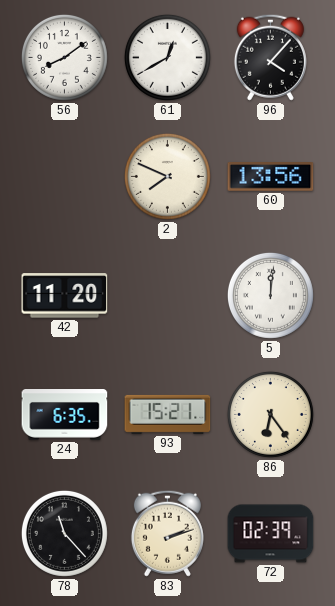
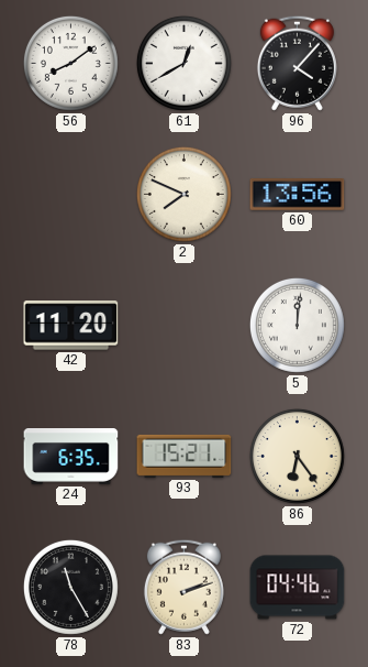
78: 11:23 -> 11:25 (70, 587)
72: 02:39 -> 04:46 (298, 588)
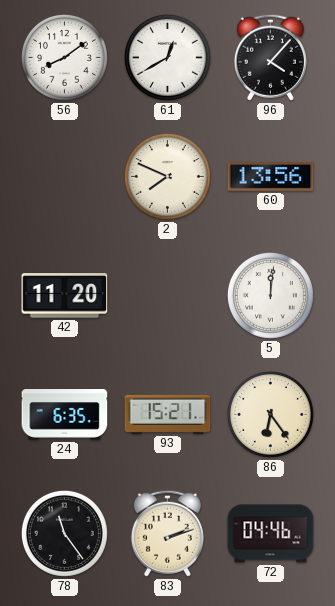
78: 11:25 -> 11:24 (64, 533)
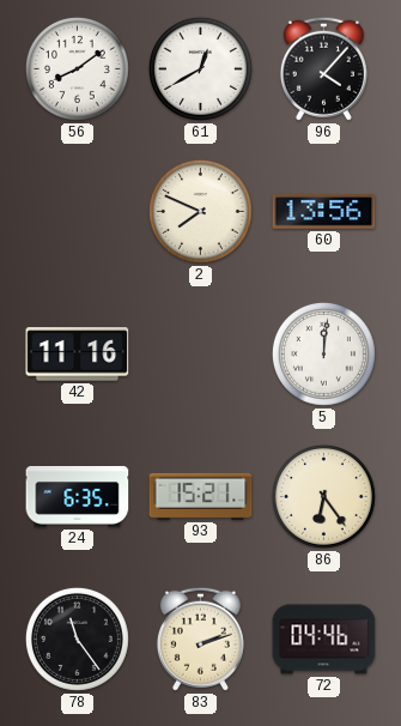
42: 11:20 -> 11:16 (78, 355)
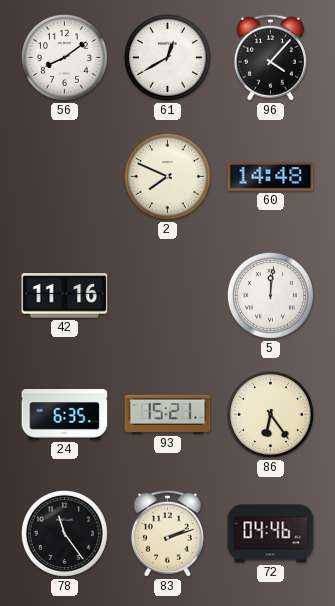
60: 13:56 -> 14:48 (271, 177)
